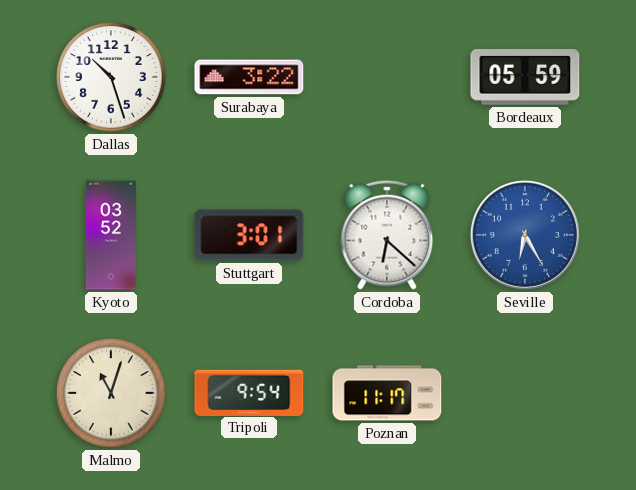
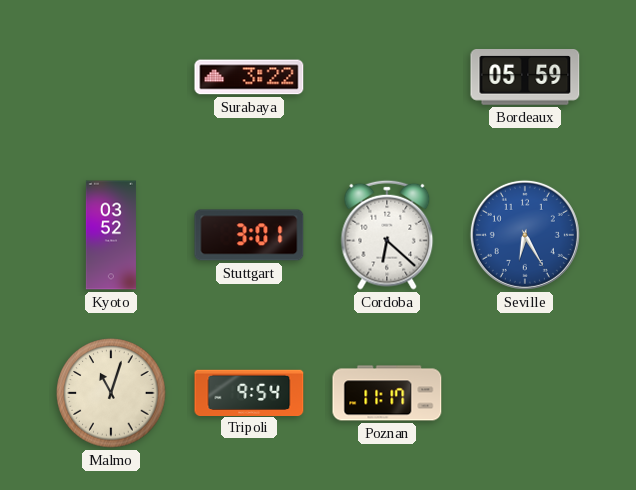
Dallas: 10:27 -> none (111, 77)
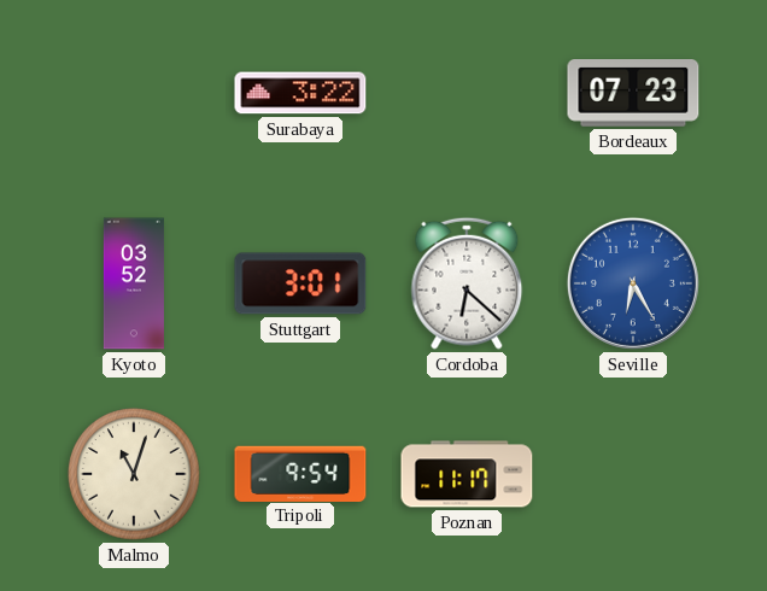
Bordeaux: 05:59 -> 07:23 (633, 93)
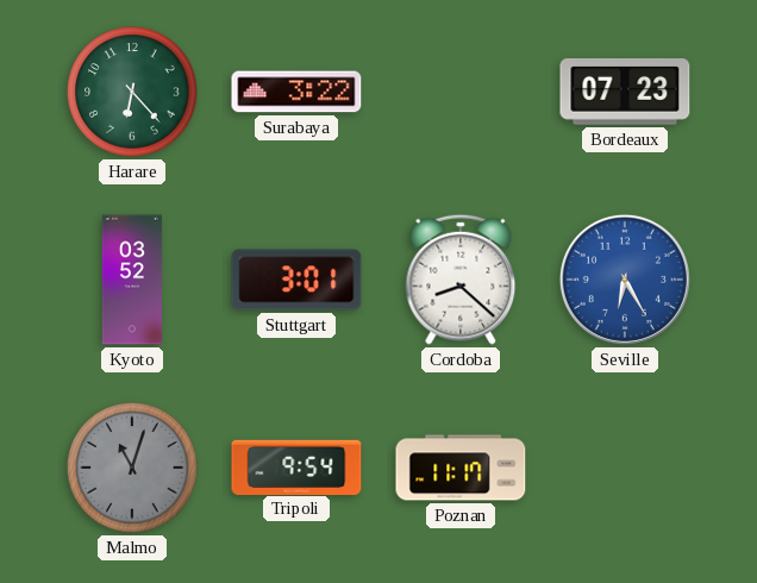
Harare: none -> 6:23 (132, 92)
Cordoba: 6:22 -> 8:22 (461, 280)
Malmo dial: cream -> grey (132, 468)
